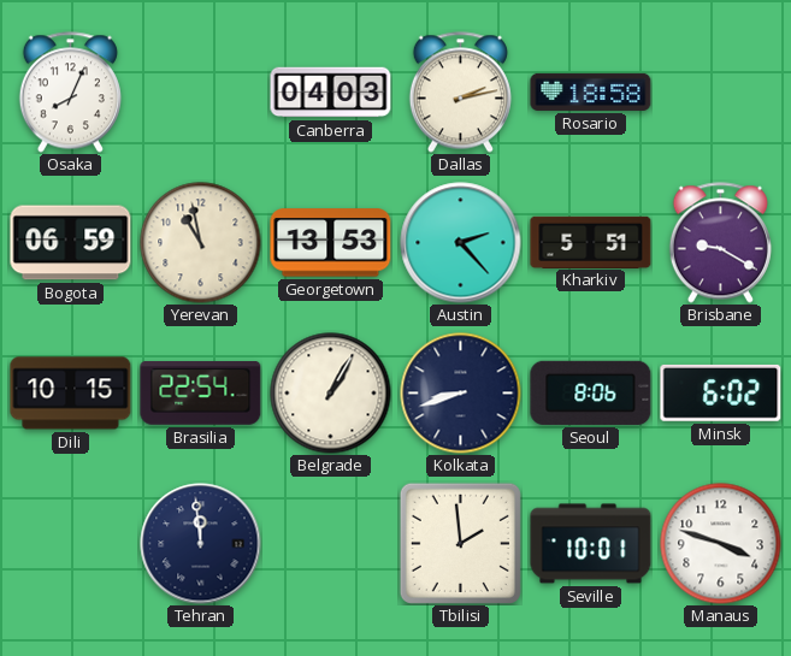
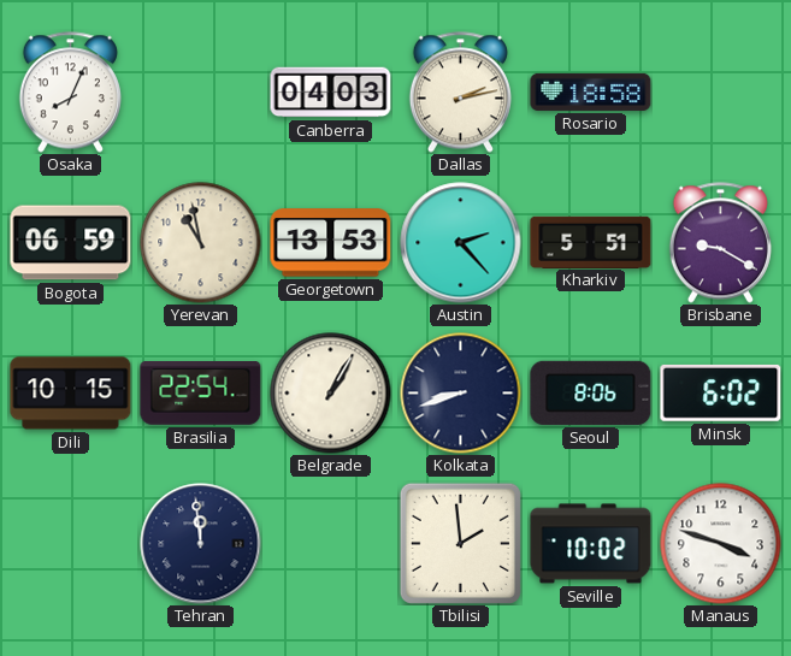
Seville: 10:01 -> 10:02 (591, 544)
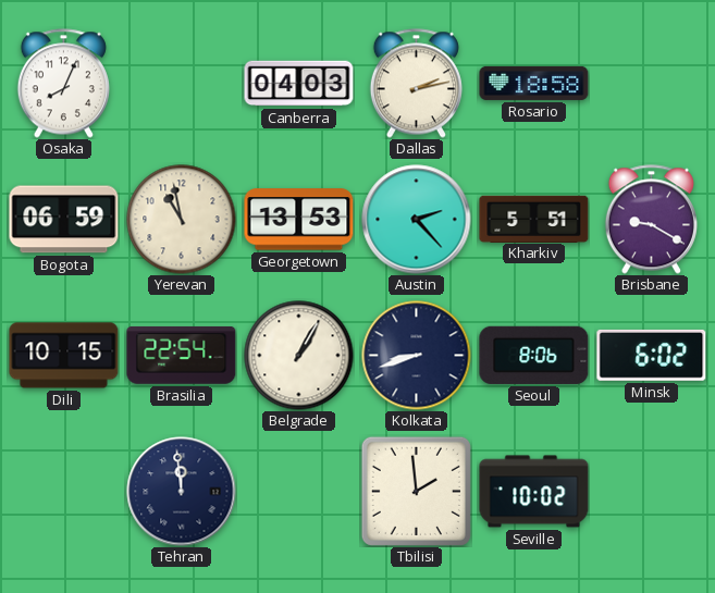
Manaus: 3:48 -> none (721, 544)
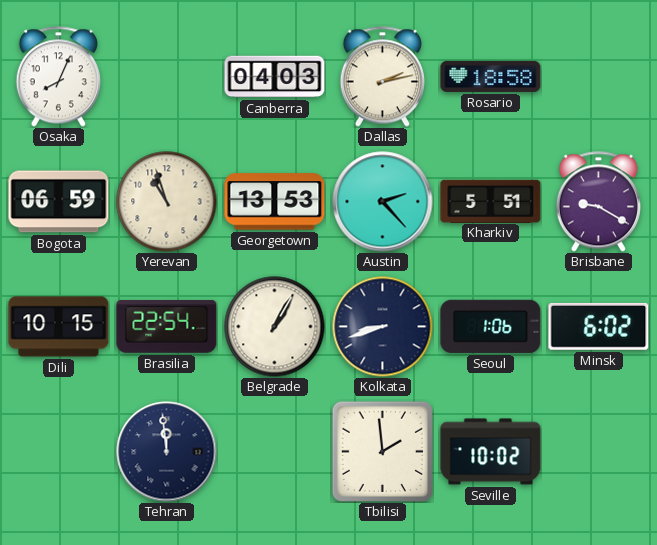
Yerevan: 10:58 -> 10:57 (167, 202)
Seoul: 8:06 -> 1:06 (491, 326)
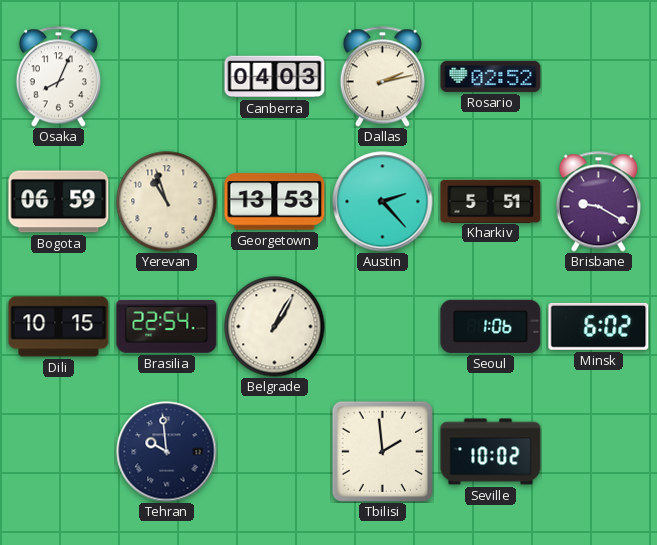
Rosario: 18:58 -> 02:52 (491, 76)
Kolkata: 8:42 -> none (383, 327)
Tehran: 11:59 -> 9:59 (167, 452)
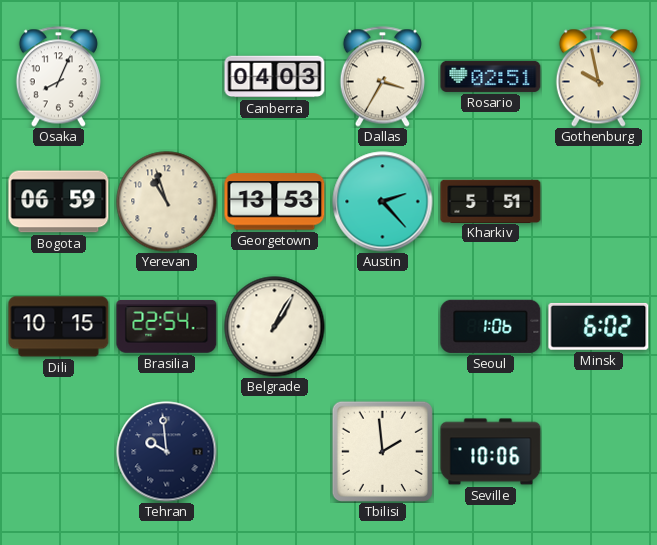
Dallas: 2:13 -> 3:35 (382, 77)
Rosario: 02:52 -> 02:51 (491, 76)
Gothenburg: none -> 9:58 (598, 77)
Brisbane: 9:20 -> none (598, 202)
Seville: 10:02 -> 10:06 (491, 452)
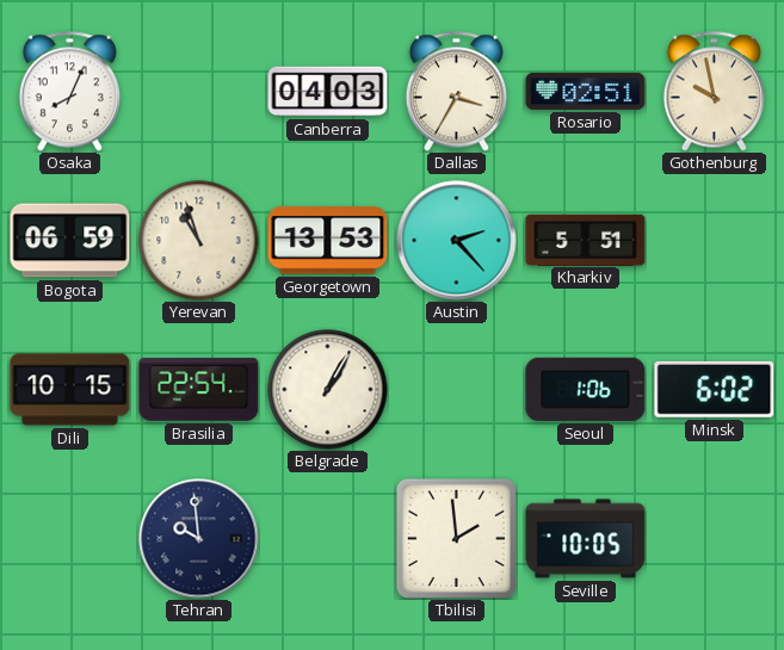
Seville: 10:06 -> 10:05 (586, 539)
